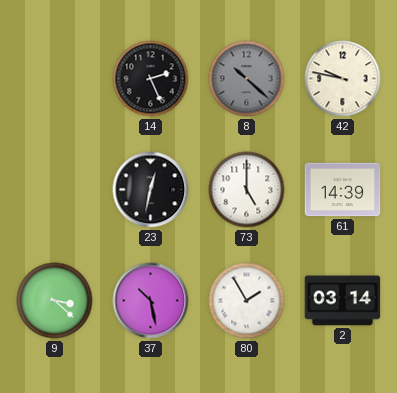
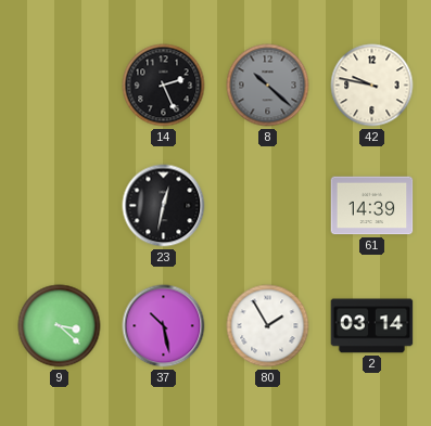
73: 5:00 -> none (247, 190)
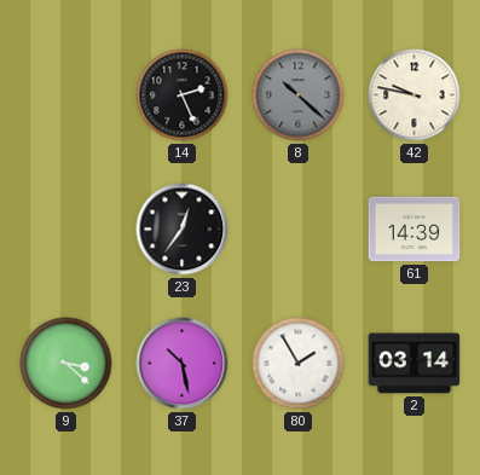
23: 12:32 -> 12:36 (183, 230)
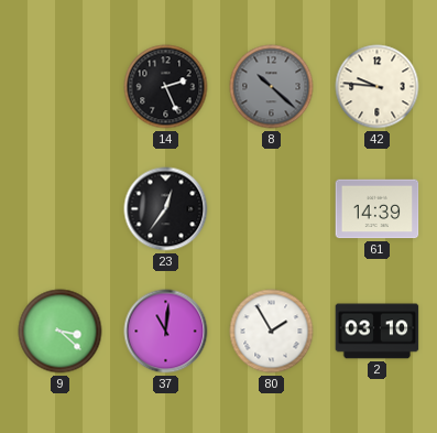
42: 9:47 -> 9:46 (378, 87)
37: 10:28 -> 11:01 (166, 332)
2: 03:14 -> 03:10 (378, 332)
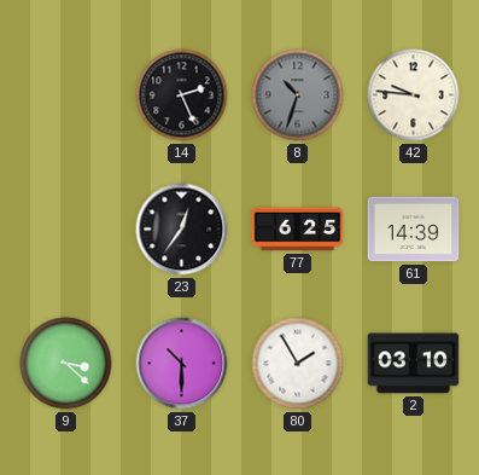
8: 10:22 -> 10:33 (298, 95)
77: none -> 6:25 (298, 230)
37: 11:01 -> 10:30 (182, 364)
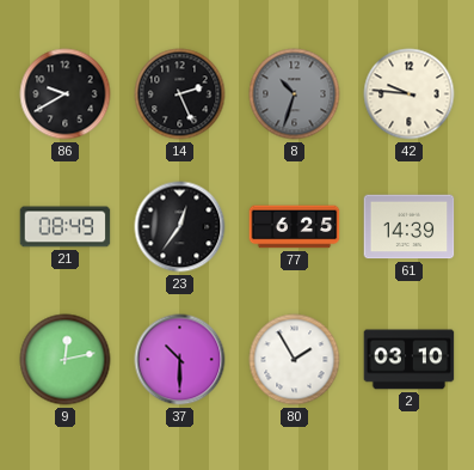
86: none -> 9:40 (66, 94)
21: none -> 08:49 (66, 227)
9: 3:22 -> 12:13 (66, 360)
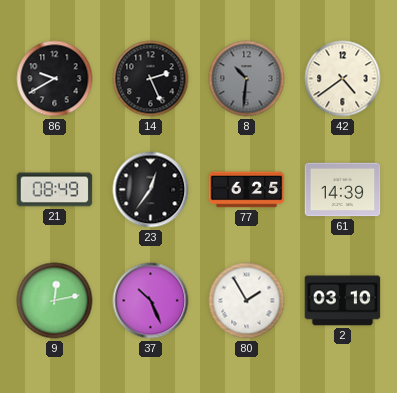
8: 10:33 -> 10:31 (247, 79)
42: 9:46 -> 4:39 (343, 79)
37: 10:30 -> 10:26 (151, 301)
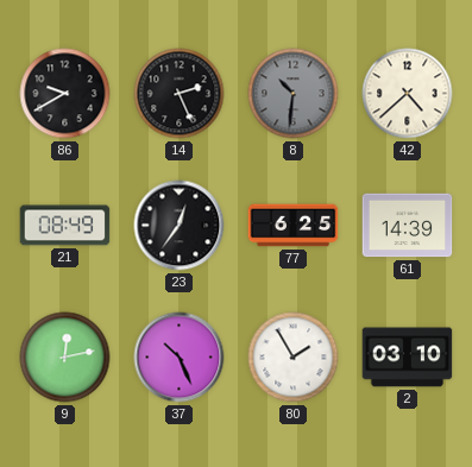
42: 4:39 -> 4:38 (408, 94)
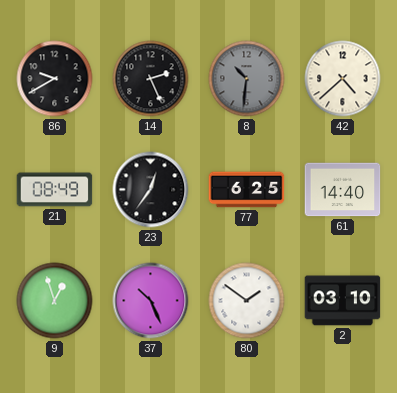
61: 14:39 -> 14:40 (343, 190)
9: 12:13 -> 12:57 (55, 301)
80: 1:55 -> 1:51 (247, 301)
